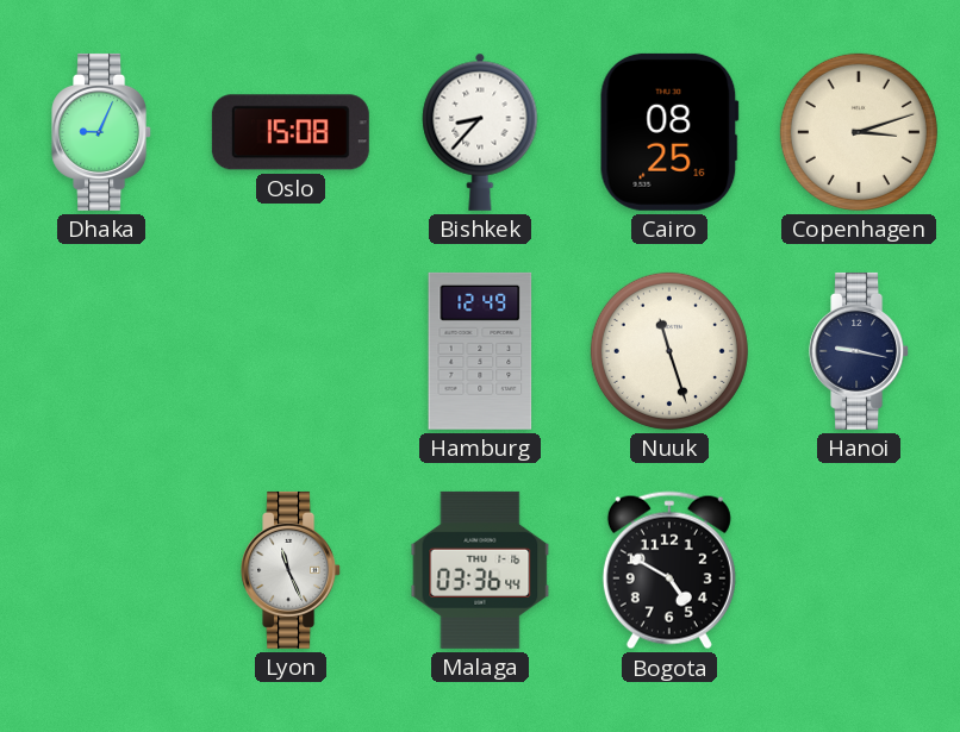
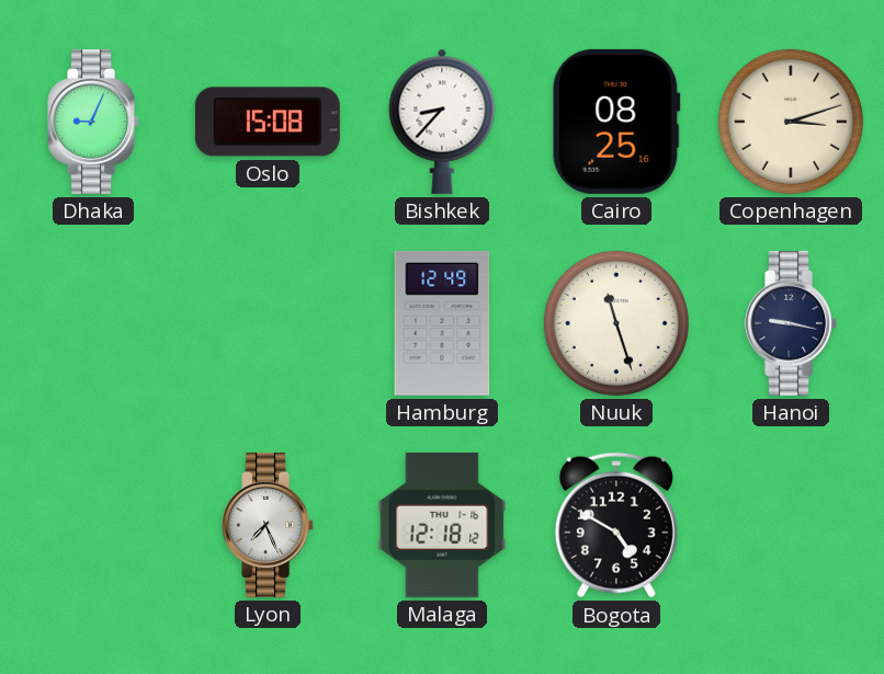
Lyon: 11:26 -> 7:26 (269, 525)
Malaga: 03:36 -> 12:18 (442, 525)
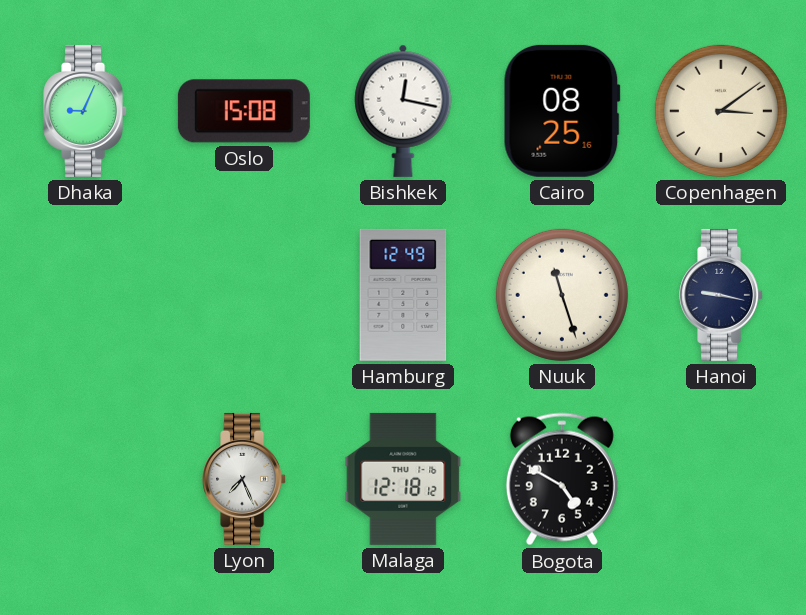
Bishkek: 8:37 -> 12:17 (403, 111)
Copenhagen: 3:12 -> 3:09 (721, 111)
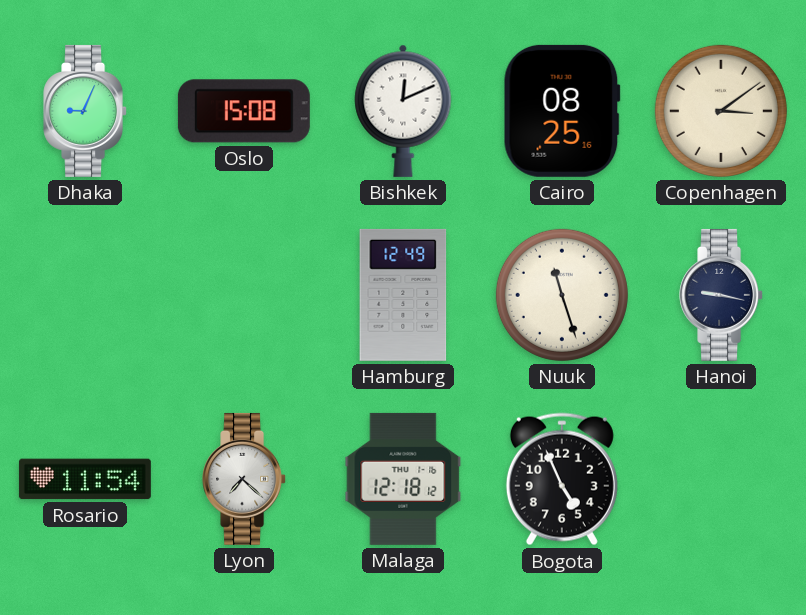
Bishkek: 12:17 -> 12:11 (403, 111)
Rosario: none -> 11:54 (85, 479)
Lyon: 7:26 -> 7:22 (245, 479)
Bogota: 4:50 -> 4:56 (562, 479)
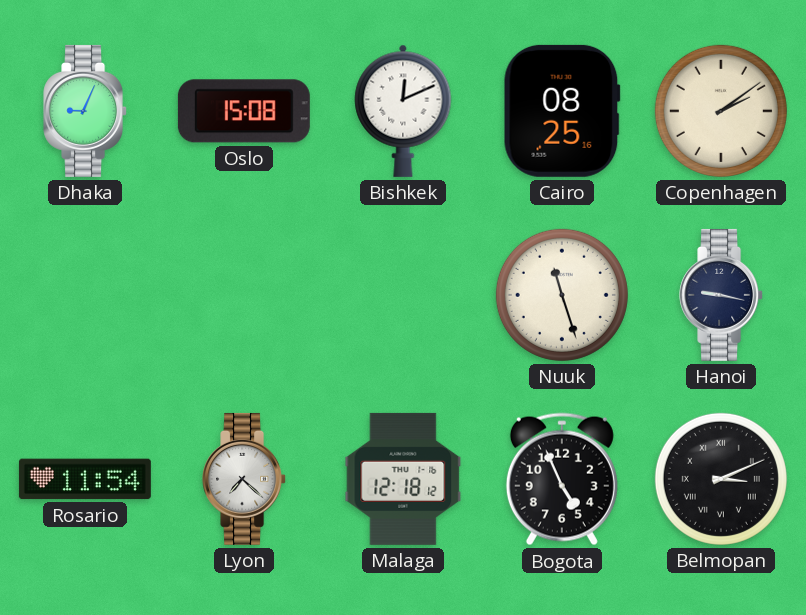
Copenhagen: 3:09 -> 2:09 (721, 111)
Hamburg: 12:49 -> none (403, 295)
Belmopan: none -> 3:11 (721, 479)
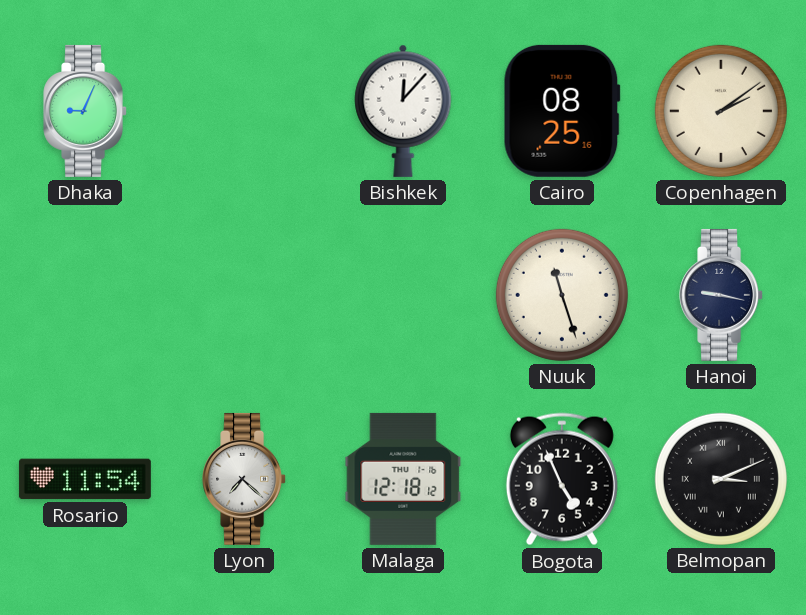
Oslo: 15:08 -> none (244, 111)
Bishkek: 12:11 -> 12:07 (403, 111)
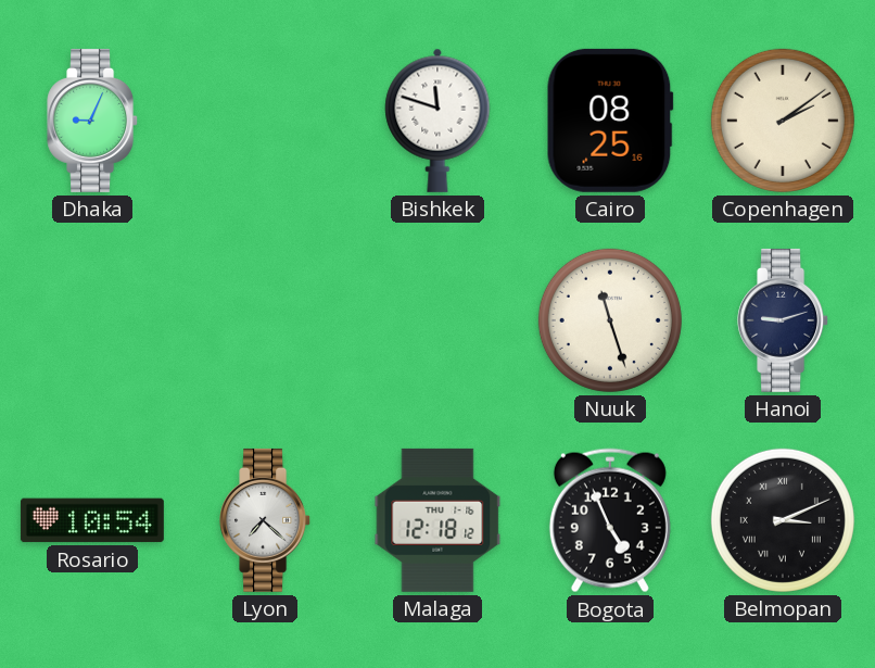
Bishkek: 12:07 -> 11:48 (437, 121)
Hanoi: 9:17 -> 9:12 (784, 320)
Rosario: 11:54 -> 10:54 (92, 520)
